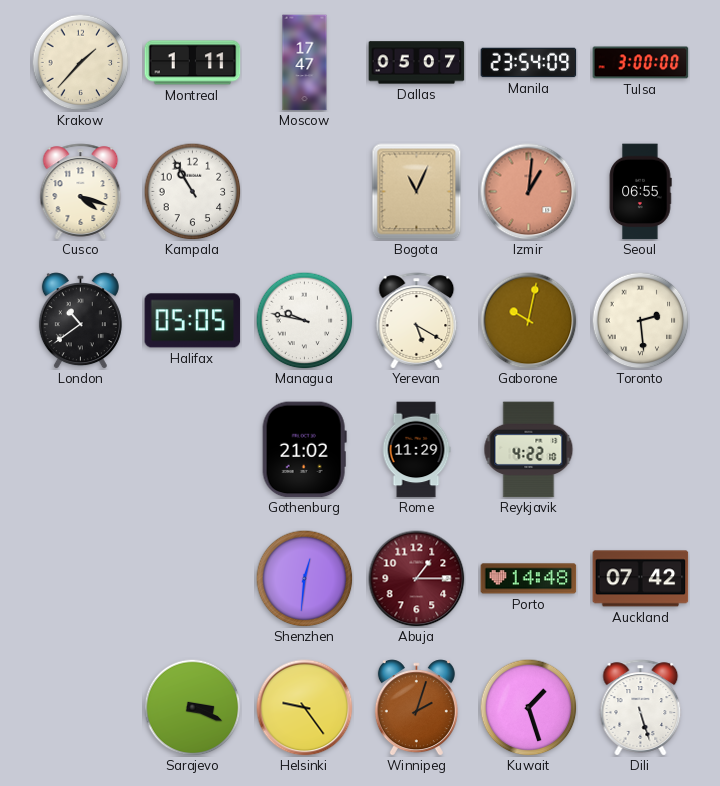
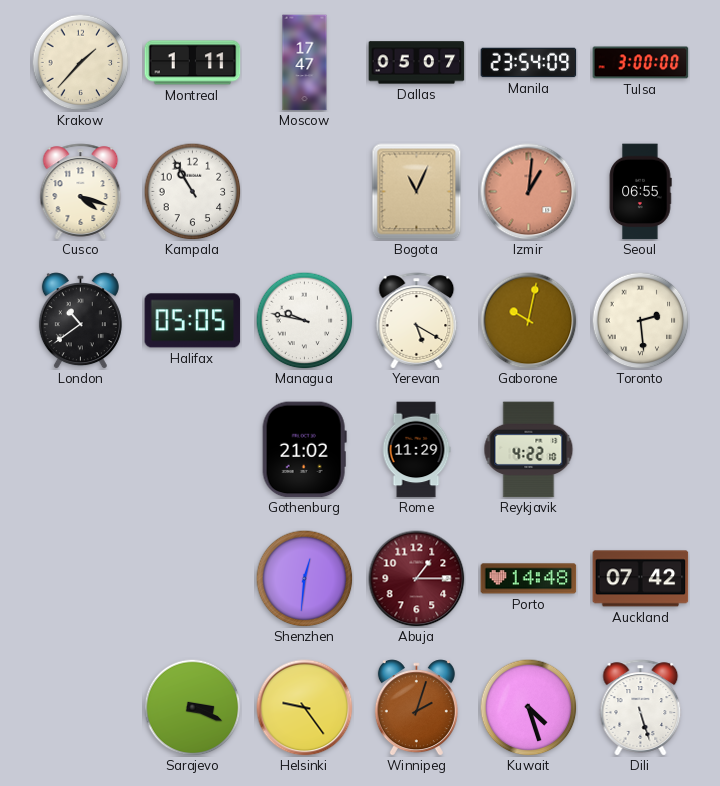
Kuwait: 1:27 -> 4:27 (528, 707)
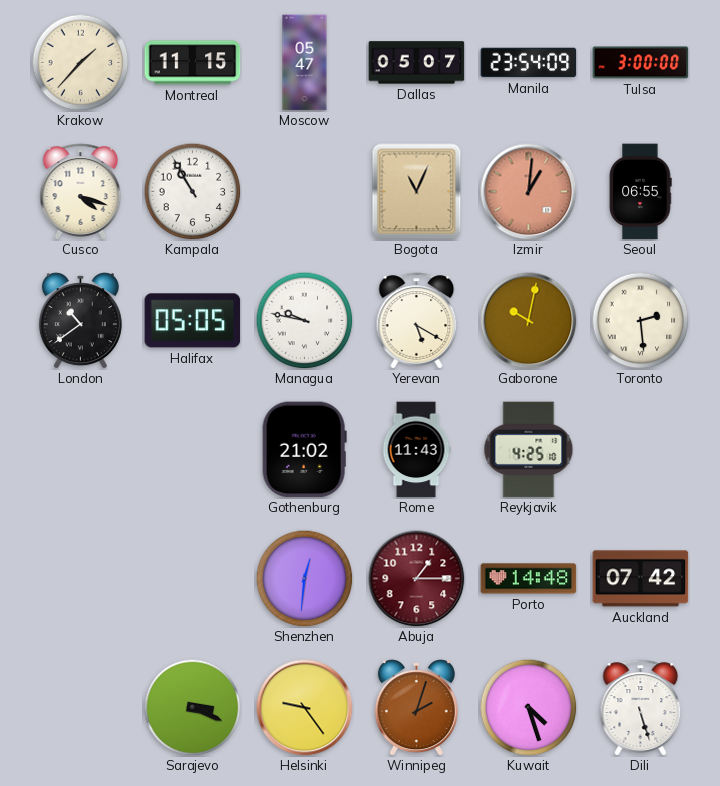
Montreal: 1:11 -> 11:15 (193, 63)
Moscow: 17:47 -> 05:47 (305, 63)
Rome: 11:29 -> 11:43 (416, 450)
Reykjavik: 4:22 -> 4:25 (529, 450)
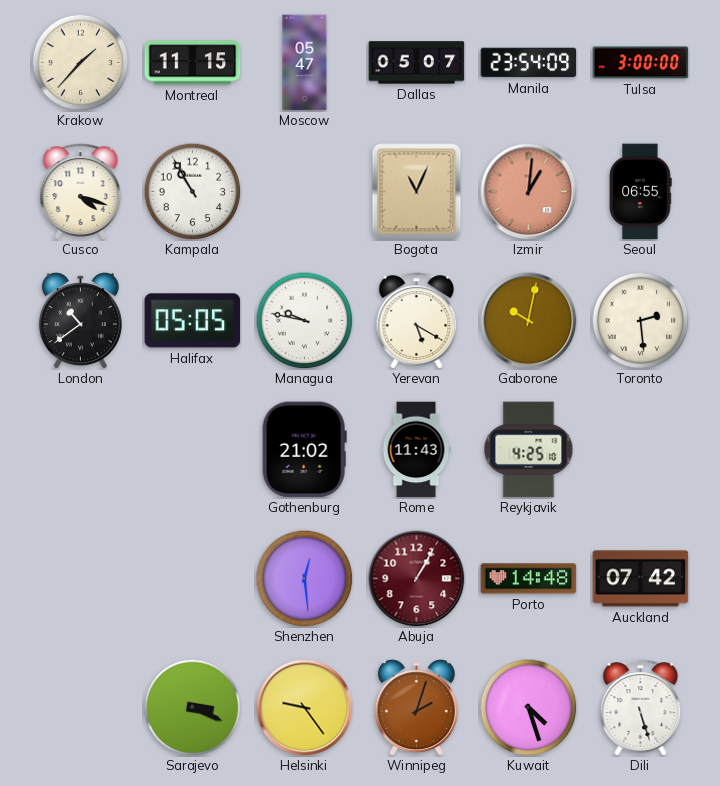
Shenzhen: 12:31 -> 12:29 (304, 578)
Abuja: 1:15 -> 1:05 (417, 579)
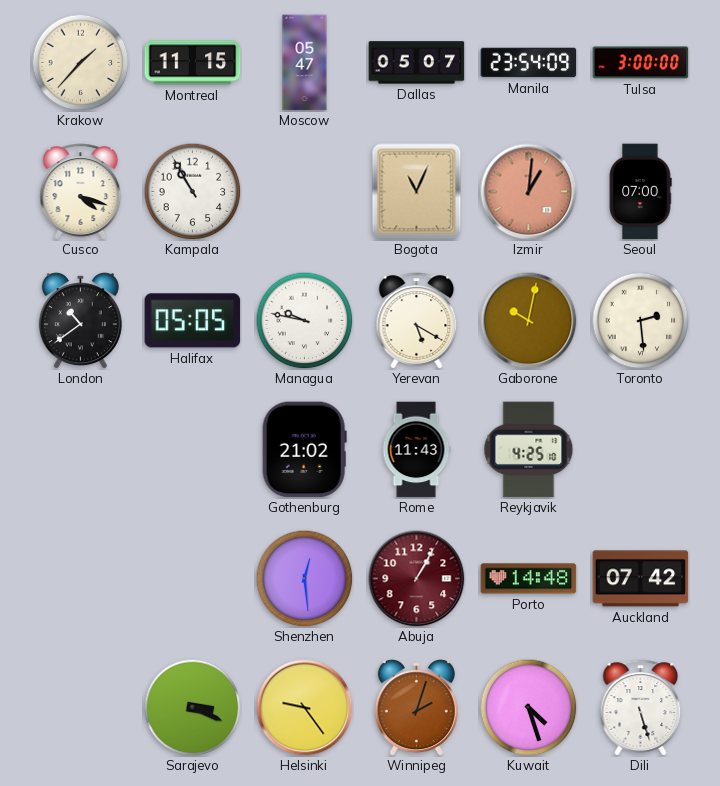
Seoul: 06:55 -> 07:00 (640, 192)
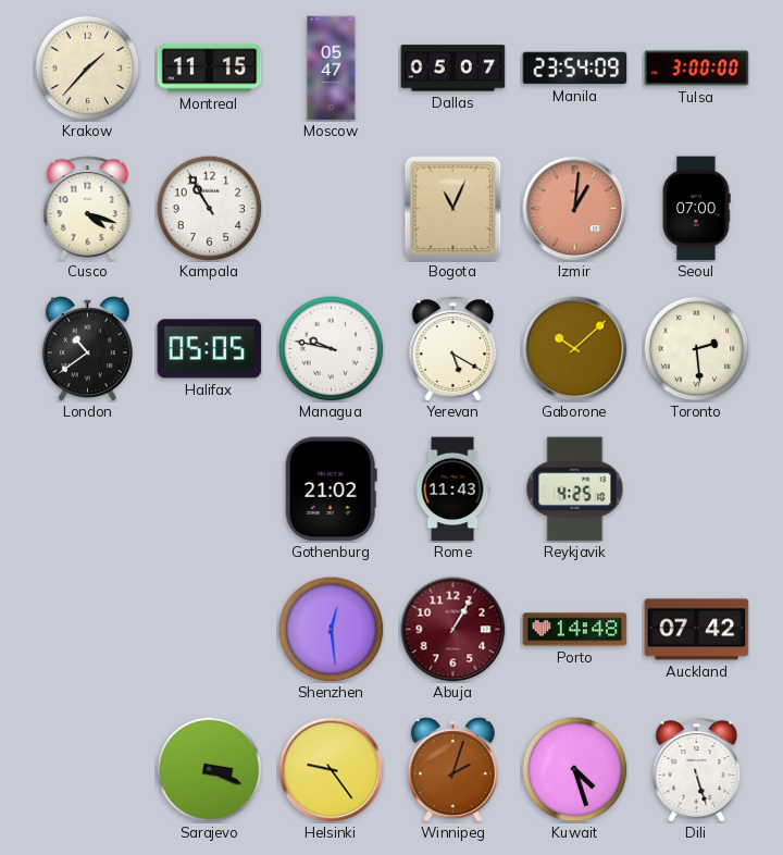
Gaborone: 10:02 -> 10:08 (575, 349)
